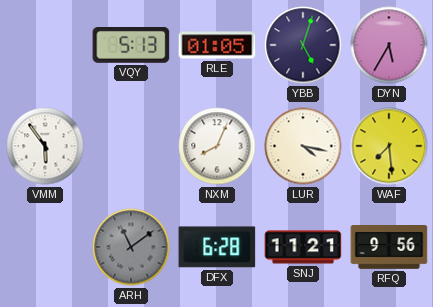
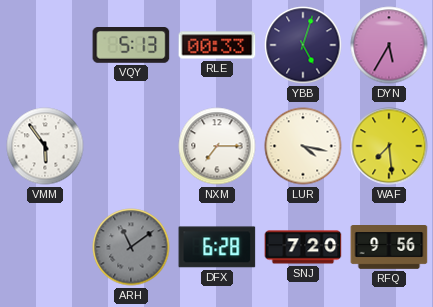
RLE: 01:05 -> 00:33 (217, 45)
NXM: 8:04 -> 7:15 (217, 146)
SNJ: 11:21 -> 7:20 (303, 247)
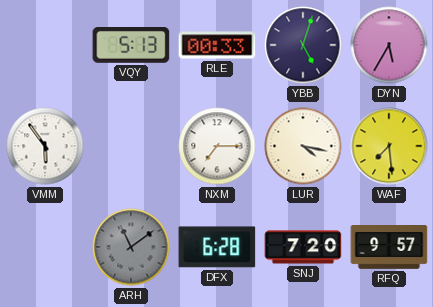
RFQ: 9:56 -> 9:57 (389, 248)
